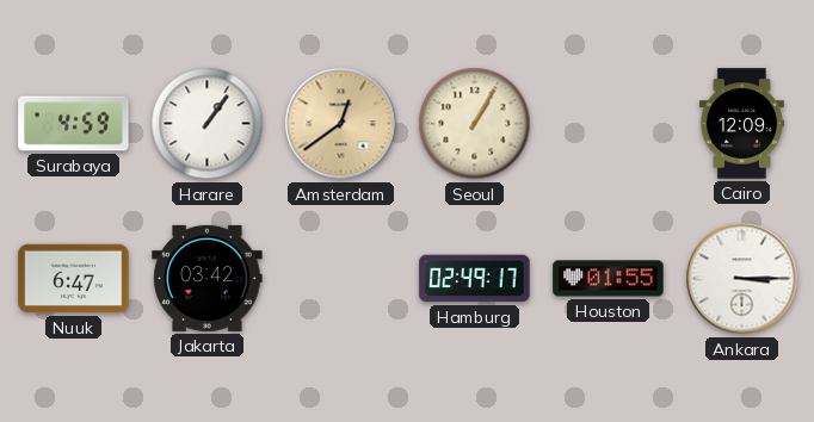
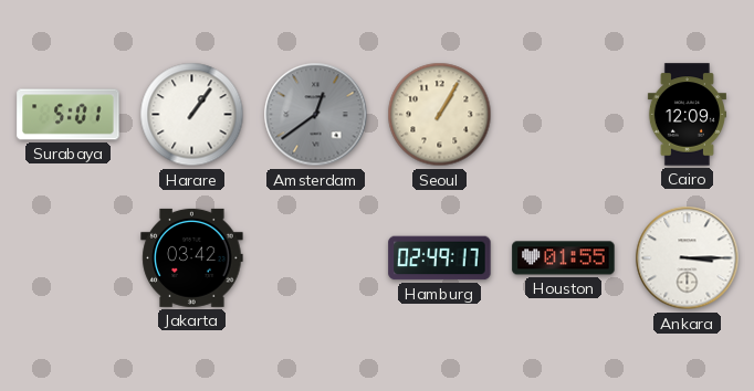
Surabaya: 4:59 -> 5:01 (69, 115)
Amsterdam dial: champagne -> grey (316, 115)
Nuuk: 6:47 -> none (74, 279)
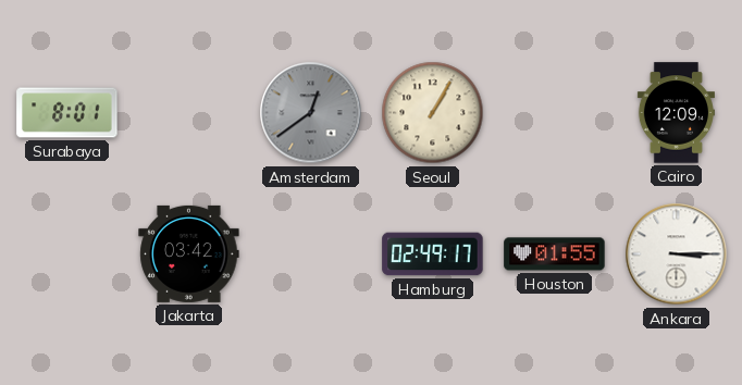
Surabaya: 5:01 -> 8:01 (67, 113)
Harare: 1:06 -> none (192, 115)
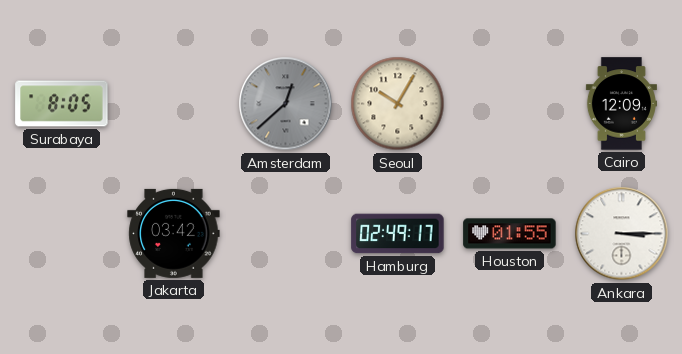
Surabaya: 8:01 -> 8:05 (62, 104)
Amsterdam: 12:39 -> 12:38 (286, 104)
Seoul: 1:05 -> 10:05 (398, 104)
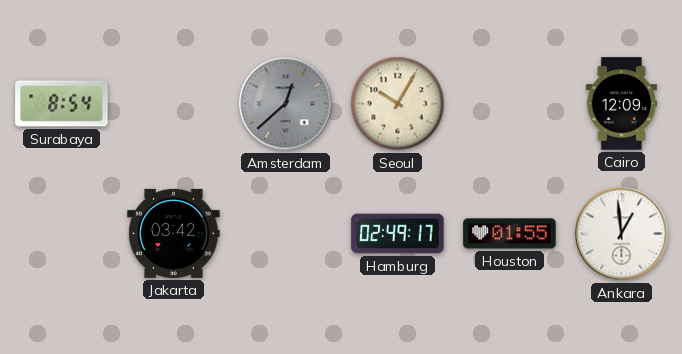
Surabaya: 8:05 -> 8:54 (62, 104)
Ankara: 3:15 -> 12:59 (622, 234)
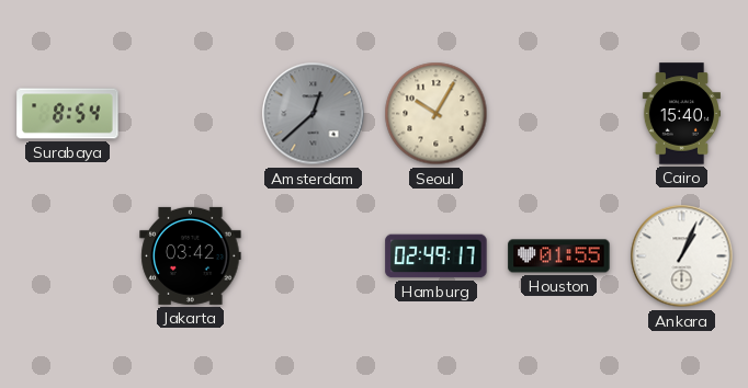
Cairo: 12:09 -> 15:40 (681, 114)
Ankara: 12:59 -> 1:04 (682, 256)
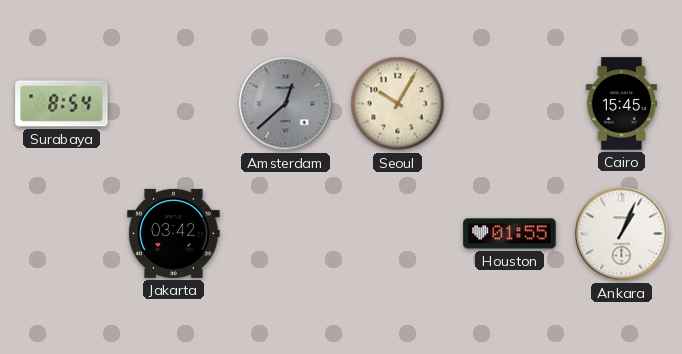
Cairo: 15:40 -> 15:45 (621, 104)
Hamburg: 02:49 -> none (437, 256)
